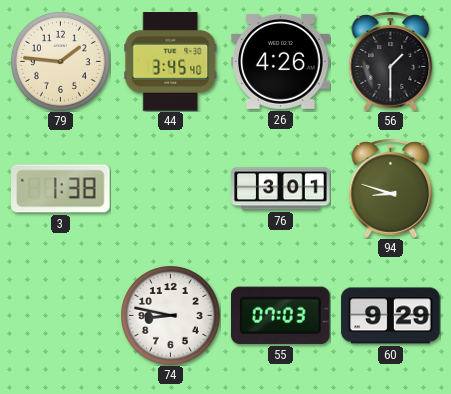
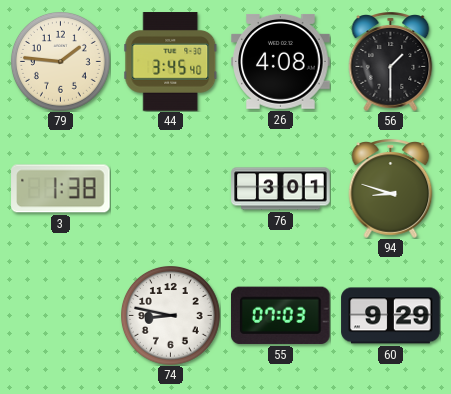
26: 4:26 -> 4:08 (281, 61)
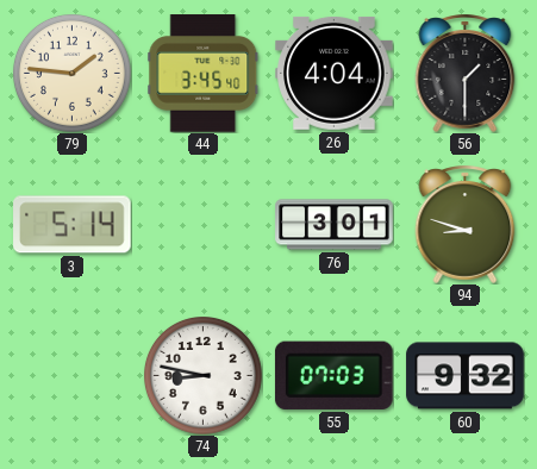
26: 4:08 -> 4:04 (335, 73)
3: 1:38 -> 5:14 (73, 225)
60: 9:29 -> 9:32 (466, 376)
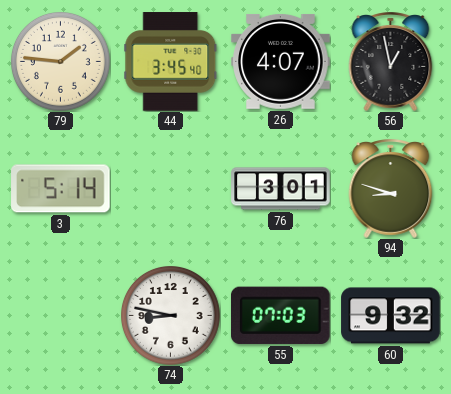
26: 4:04 -> 4:07 (281, 61)
56: 1:30 -> 12:58 (391, 61)
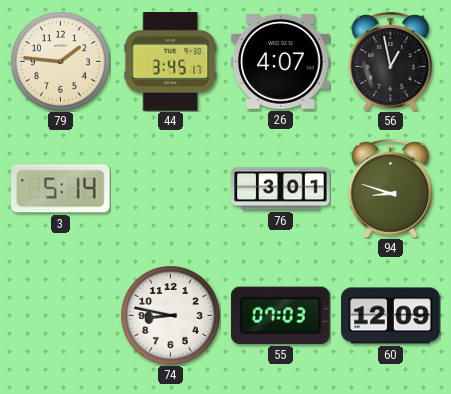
44: 3:45:40 -> 3:45:17 (171, 62)
60: 9:32 -> 12:09 (391, 316)
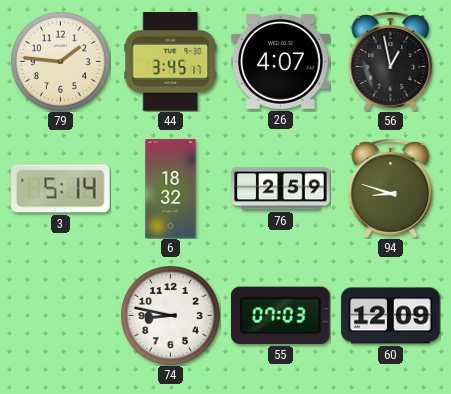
6: none -> 18:32 (171, 189)
76: 3:01 -> 2:59 (281, 189)
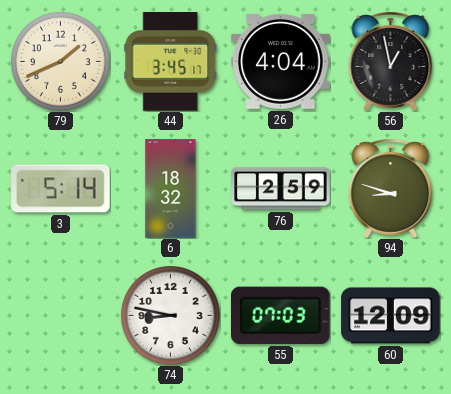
79: 1:46 -> 1:41 (61, 62)
26: 4:07 -> 4:04 (281, 61)
